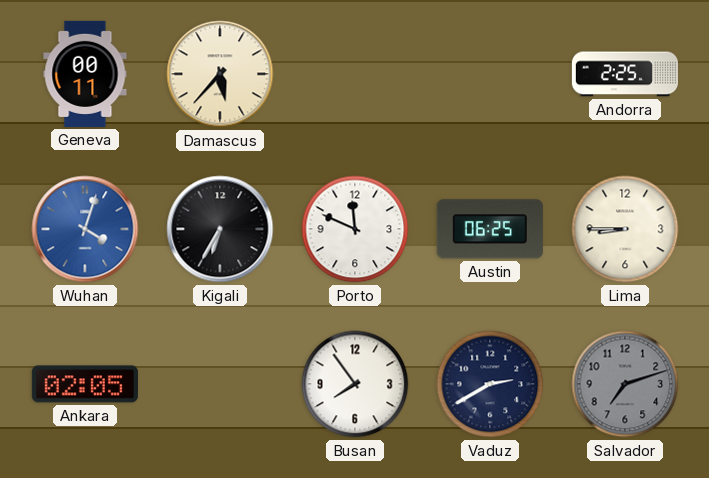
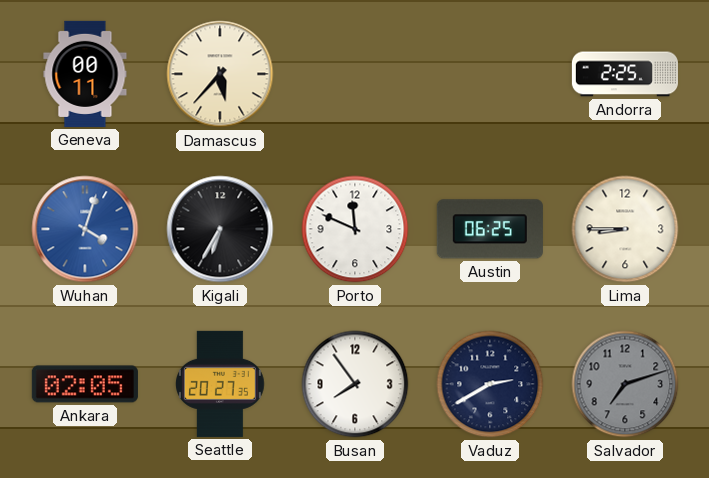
Seattle: none -> 20:27 (221, 384)
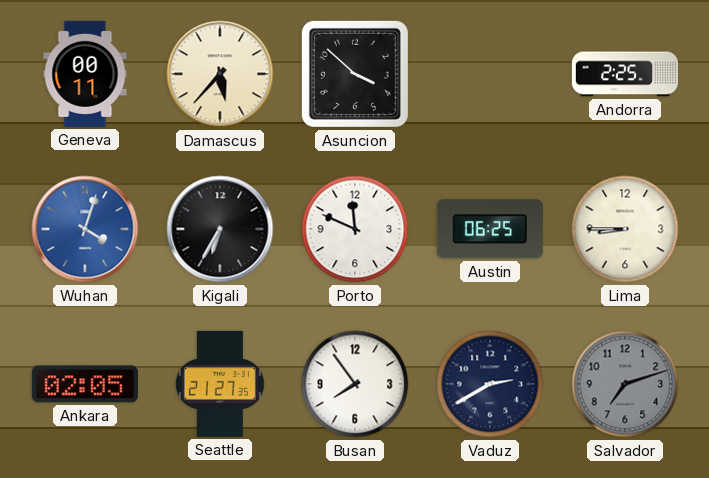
Asuncion: none -> 3:52 (355, 74)
Seattle: 20:27 -> 21:27 (221, 384)
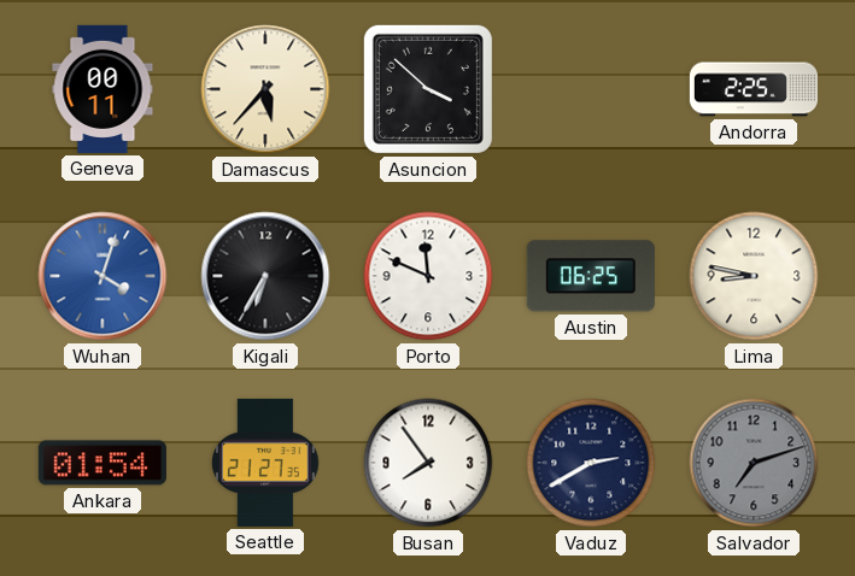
Lima: 8:45 -> 8:47 (754, 276)
Ankara: 02:05 -> 01:54 (103, 463)
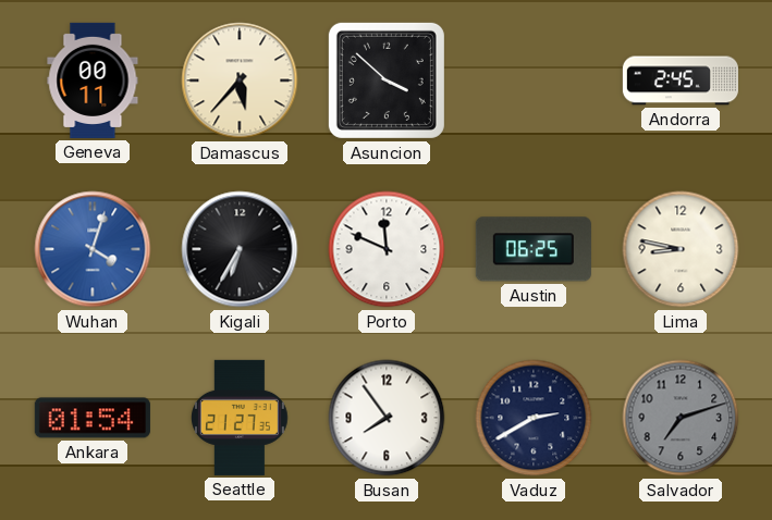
Andorra: 2:25 -> 2:45 (681, 81)
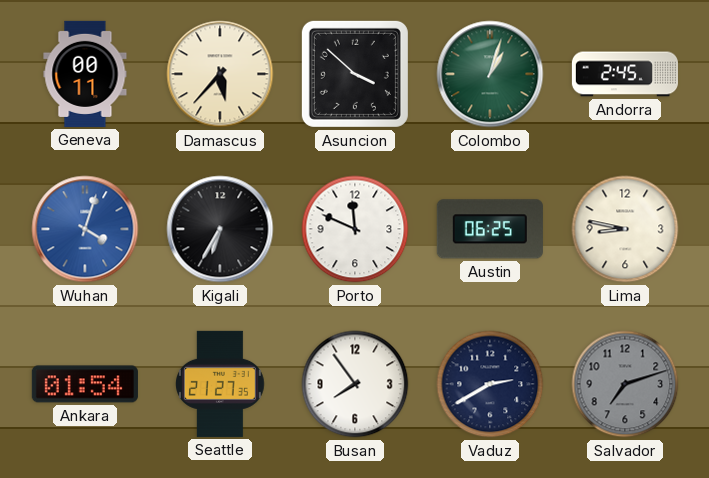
Colombo: none -> 1:03 (490, 74)
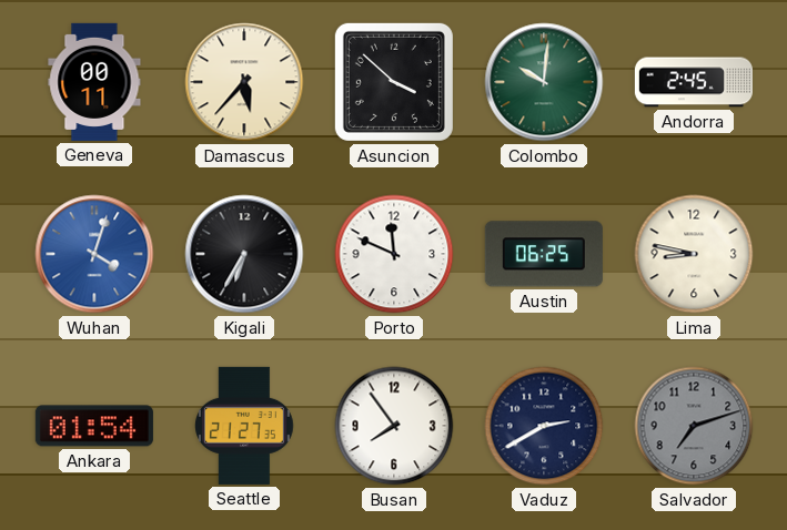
Colombo: 1:03 -> 10:01 (544, 82)
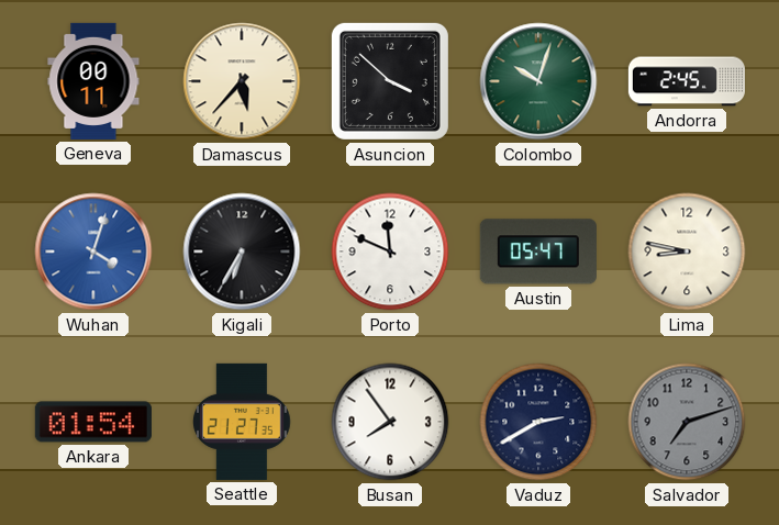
Colombo: 10:01 -> 10:03 (538, 81)
Austin: 06:25 -> 05:47 (538, 252)
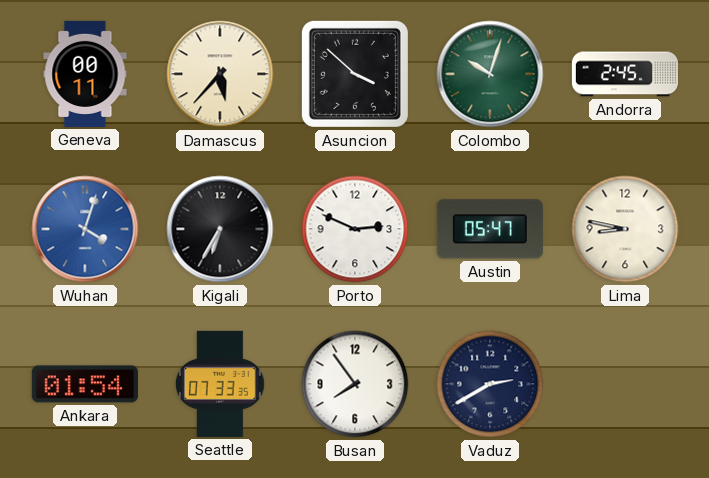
Porto: 11:49 -> 2:49 (355, 229)
Seattle: 21:27 -> 07:33 (221, 384)
Salvador: 7:12 -> none (687, 422)
